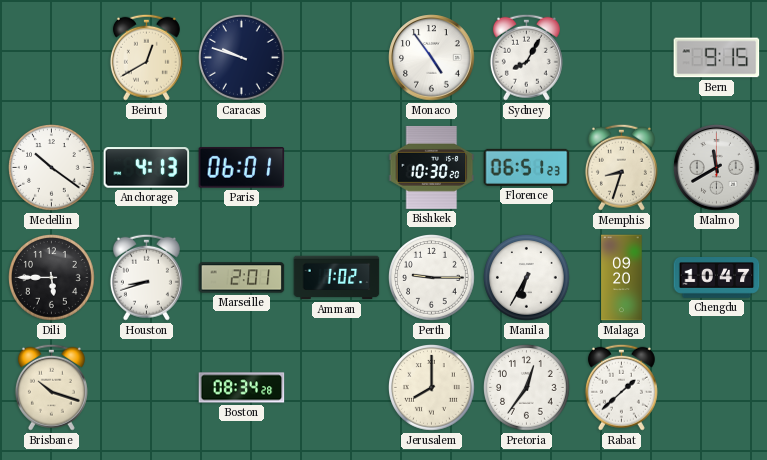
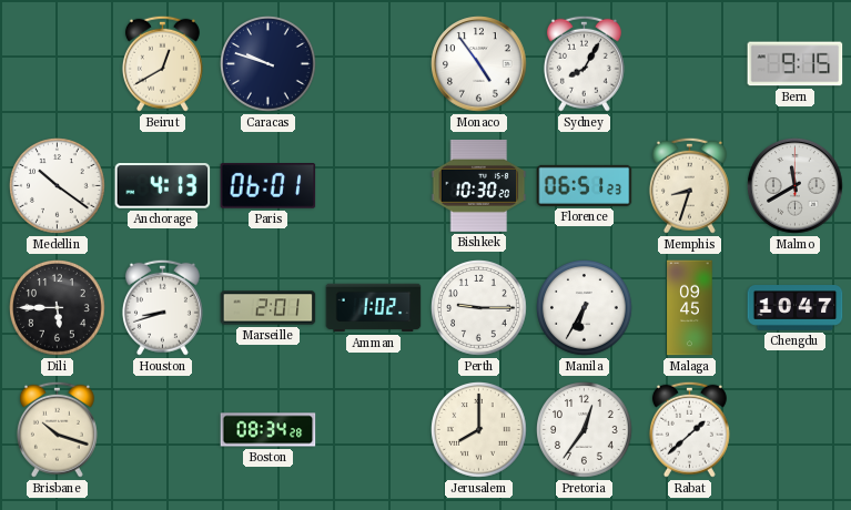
Malaga: 09:20 -> 09:45 (690, 308)
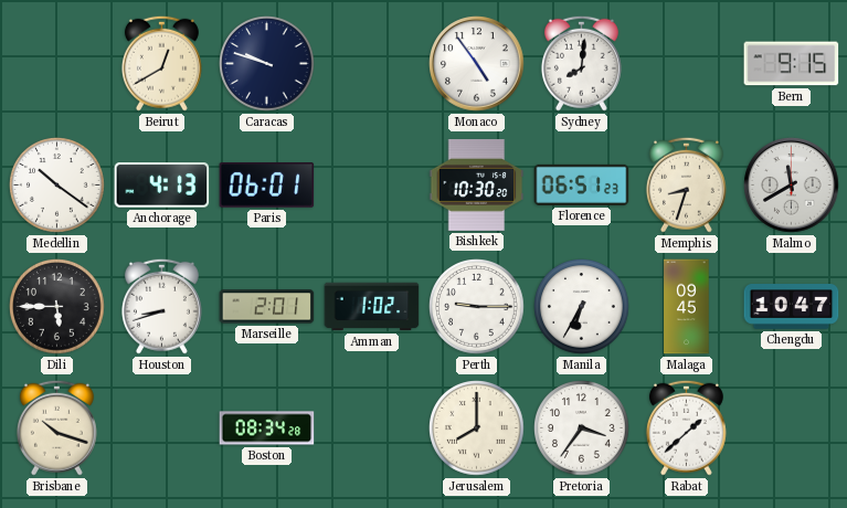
Sydney: 8:05 -> 8:01 (581, 63)
Pretoria: 12:36 -> 3:36 (582, 428)
